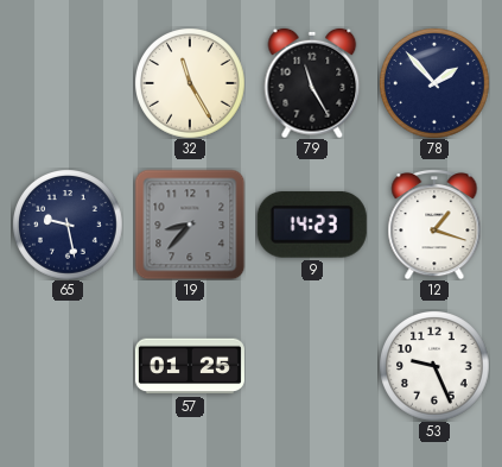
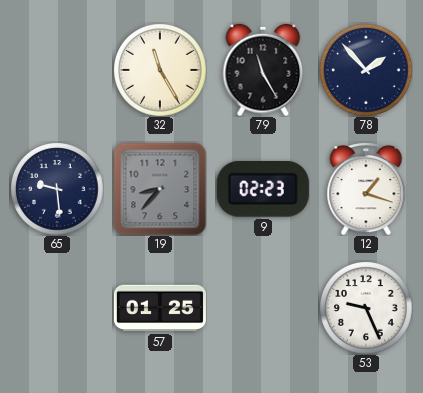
65: 9:28 -> 9:29 (57, 189)
9: 14:23 -> 02:23 (263, 189)
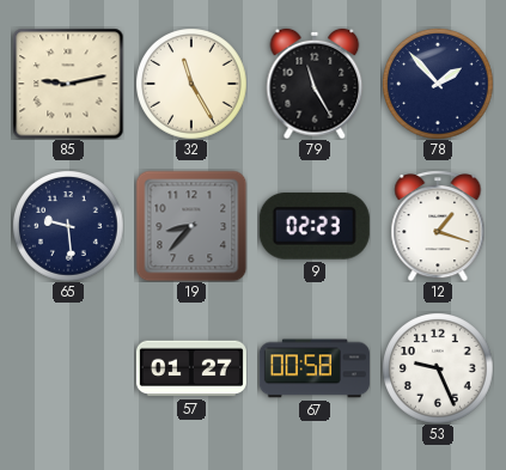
85: none -> 9:13 (68, 84)
57: 01:25 -> 01:27 (191, 368)
67: none -> 00:58 (315, 368)
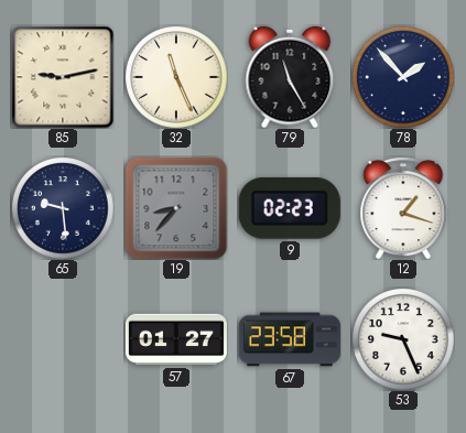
32: 11:25 -> 11:26 (176, 77)
67: 00:58 -> 23:58 (290, 339)
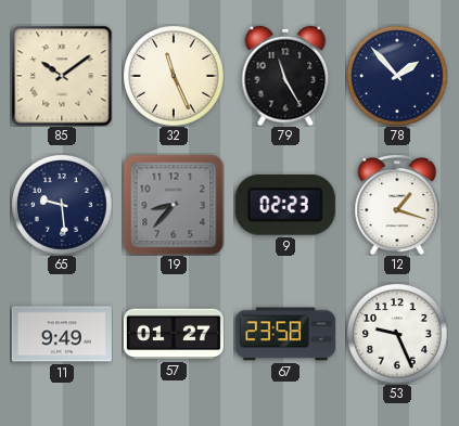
85: 9:13 -> 10:09 (62, 76)
11: none -> 9:49 (62, 334)
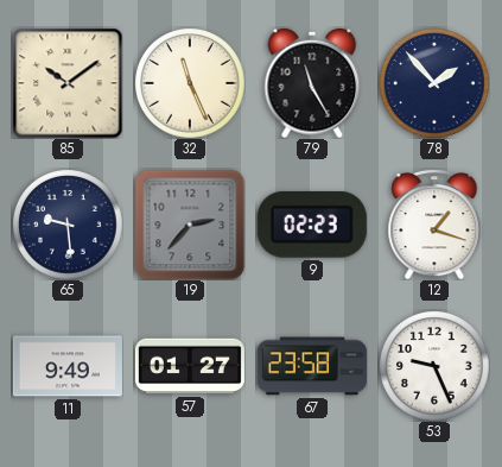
19: 8:37 -> 2:37 (190, 225)
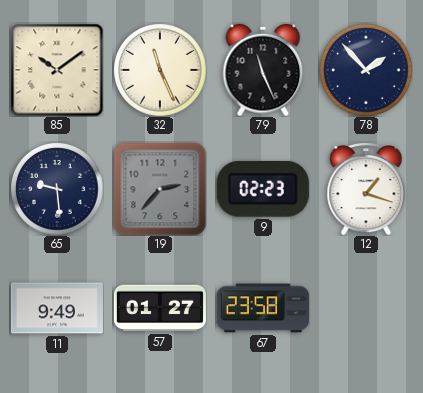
79: 11:25 -> 11:26 (263, 70)
53: 9:26 -> none (434, 366)
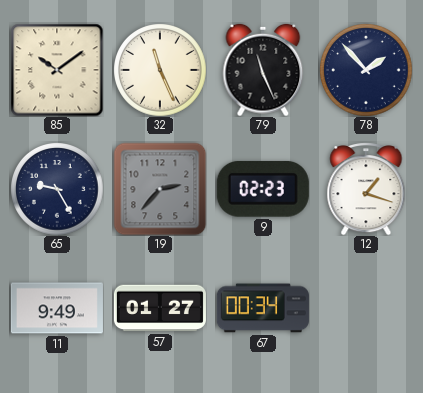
65: 9:29 -> 9:25 (57, 189)
67: 23:58 -> 00:34 (263, 308)
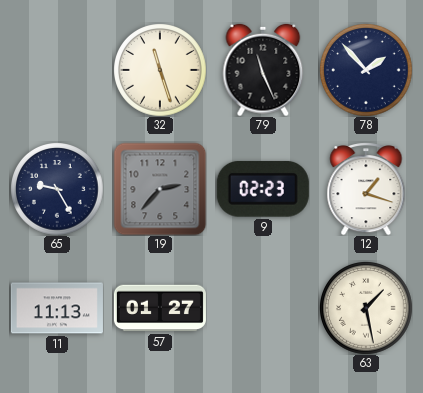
85: 10:09 -> none (57, 70)
32: 11:26 -> 11:27 (160, 70)
11: 9:49 -> 11:13 (57, 308)
67: 00:34 -> none (263, 308)
63: none -> 1:28 (366, 308)
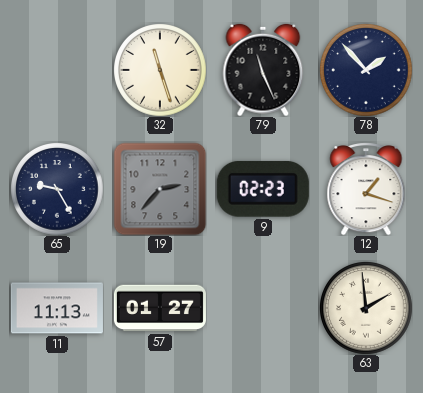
63: 1:28 -> 1:59 (366, 308)
